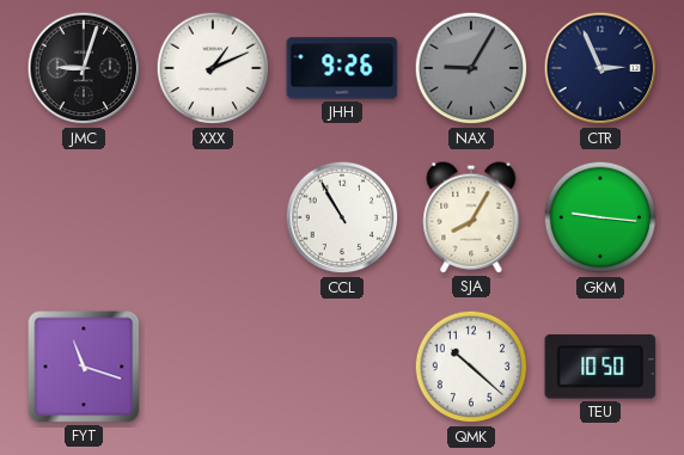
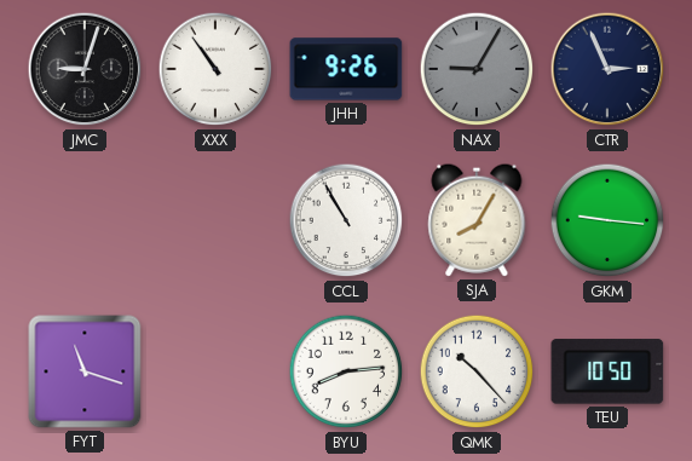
XXX: 1:11 -> 10:54 (215, 69)
BYU: none -> 8:14 (346, 371)
QMK: 10:22 -> 10:23 (477, 371)
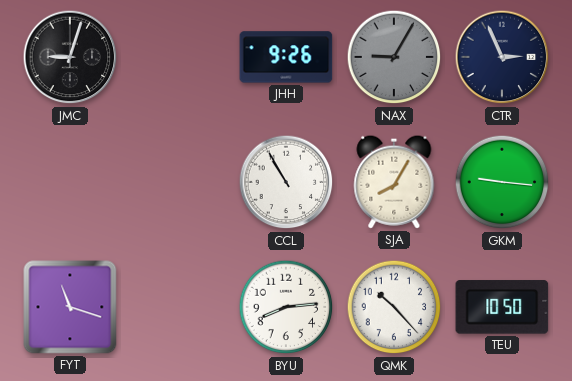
XXX: 10:54 -> none (215, 69)
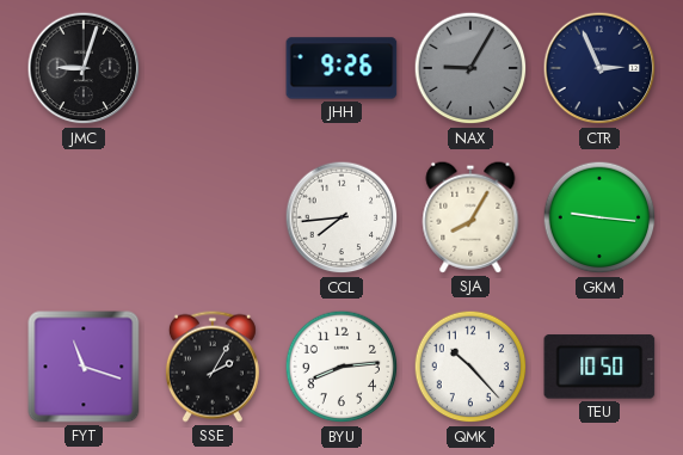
CCL: 10:55 -> 7:44 (341, 217)
SSE: none -> 2:05 (213, 367)
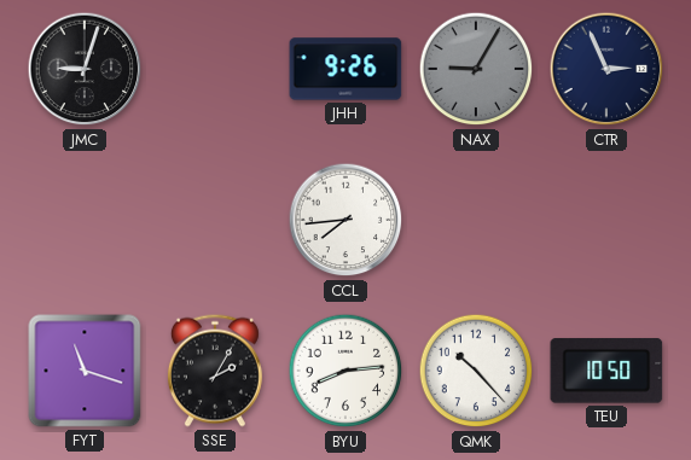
SJA: 8:05 -> none (470, 217)
GKM: 9:16 -> none (599, 217)
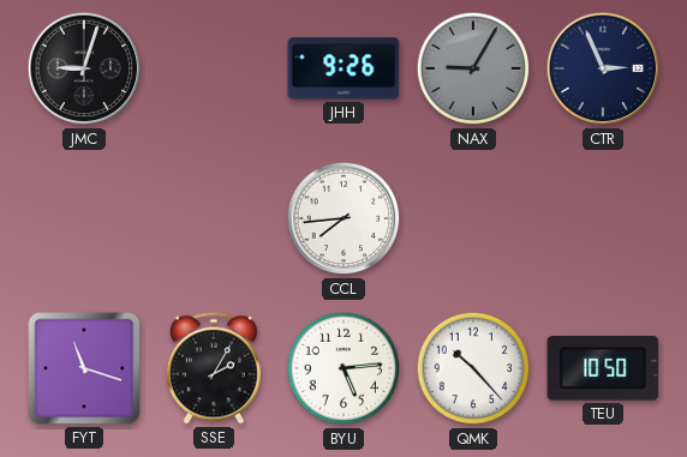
BYU: 8:14 -> 5:14 (343, 368)
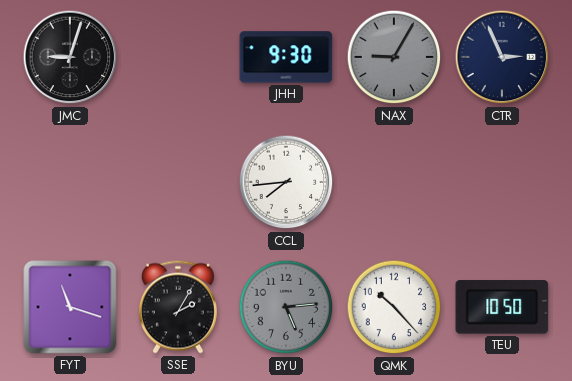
JHH: 9:26 -> 9:30 (286, 57)
BYU dial: white -> grey (286, 307)
